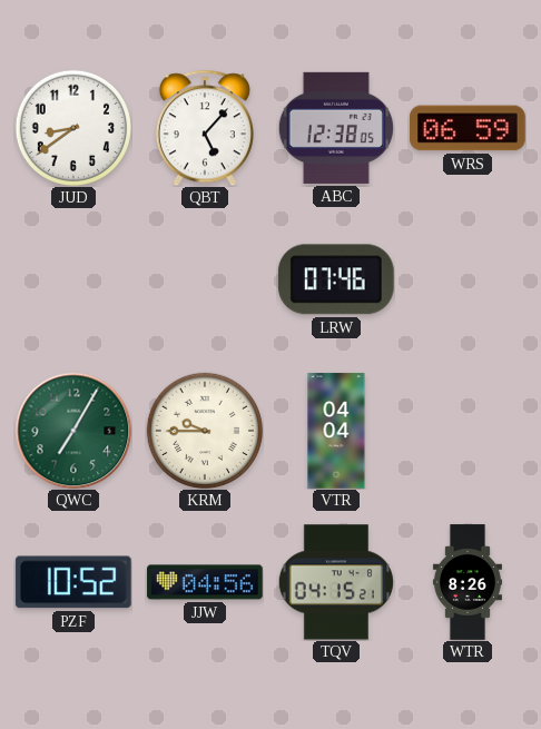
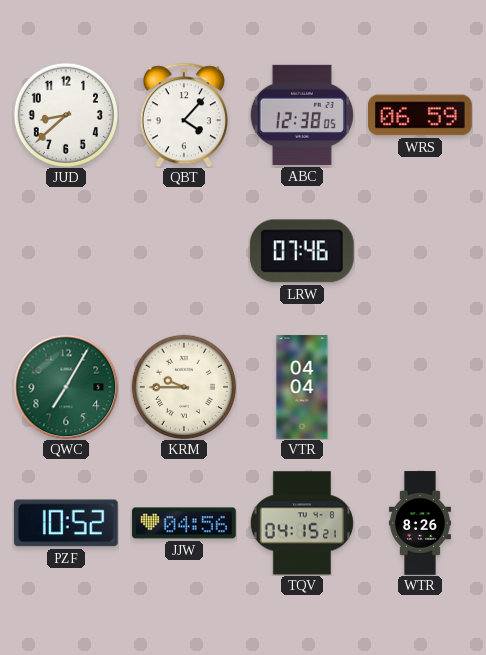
JUD: 8:39 -> 8:38 (65, 114)
QBT: 5:07 -> 4:07 (184, 115)
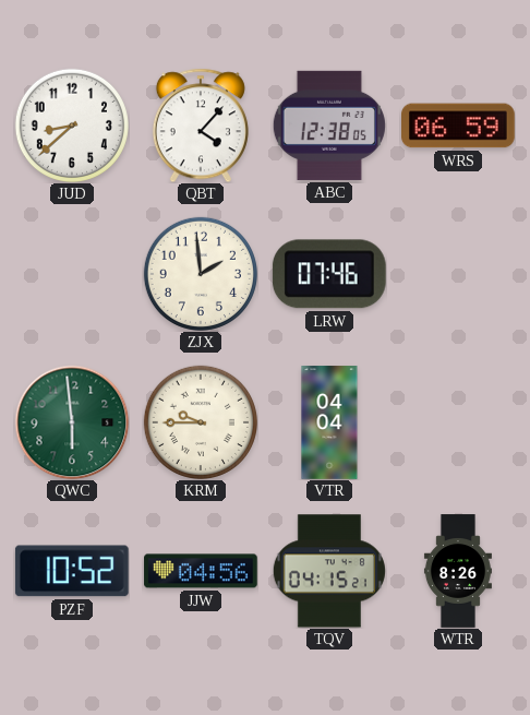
ZJX: none -> 1:59 (200, 273)
QWC: 7:05 -> 5:59 (72, 422)
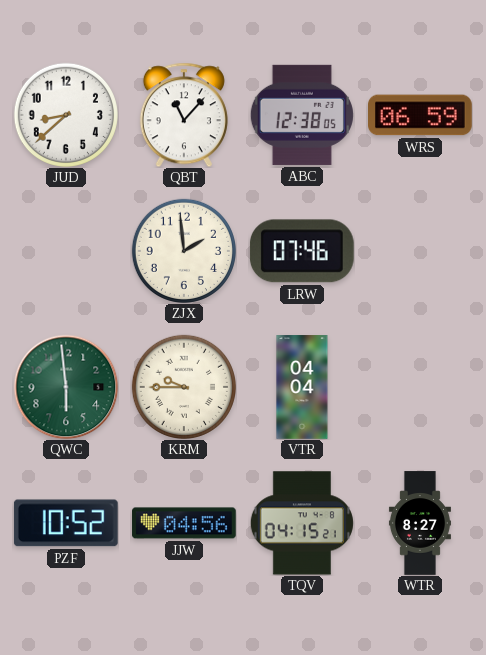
QBT: 4:07 -> 11:07 (184, 115)
WTR: 8:26 -> 8:27 (420, 523)
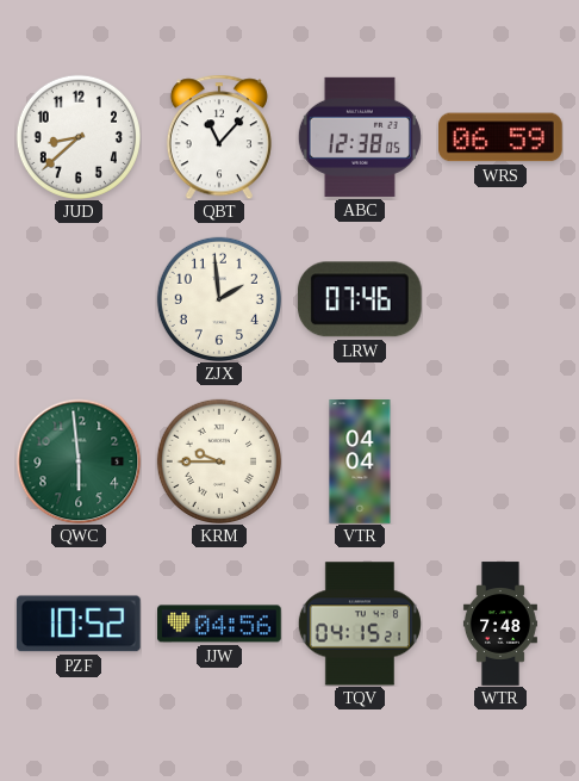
WTR: 8:27 -> 7:48 (500, 624)
